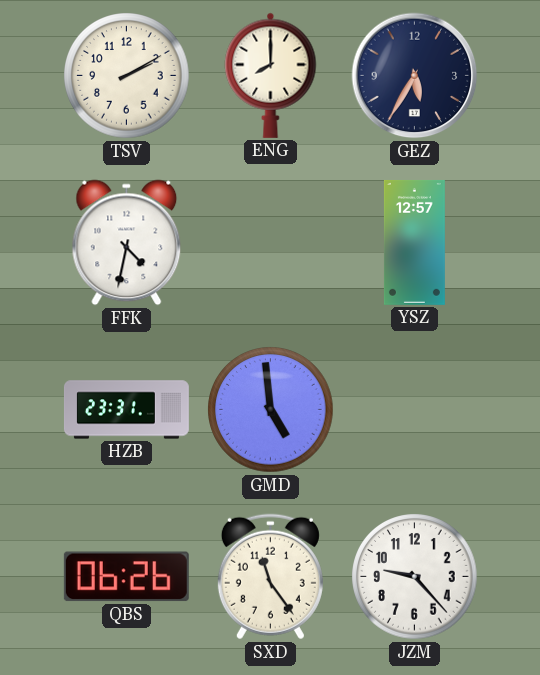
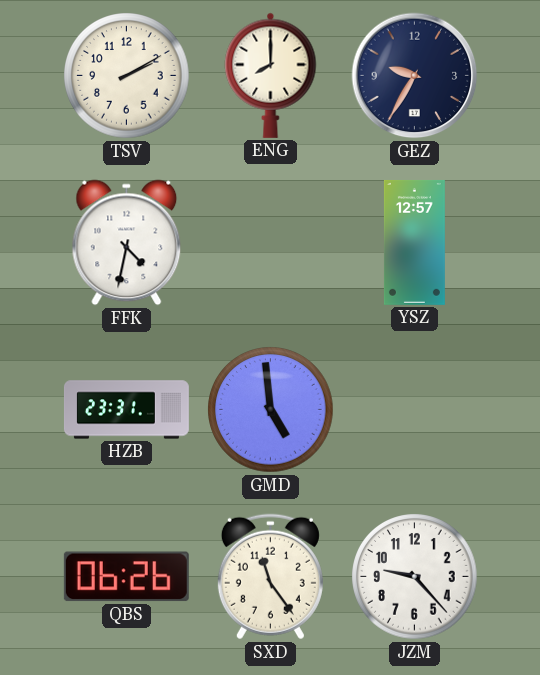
GEZ: 5:35 -> 9:35 (415, 76)
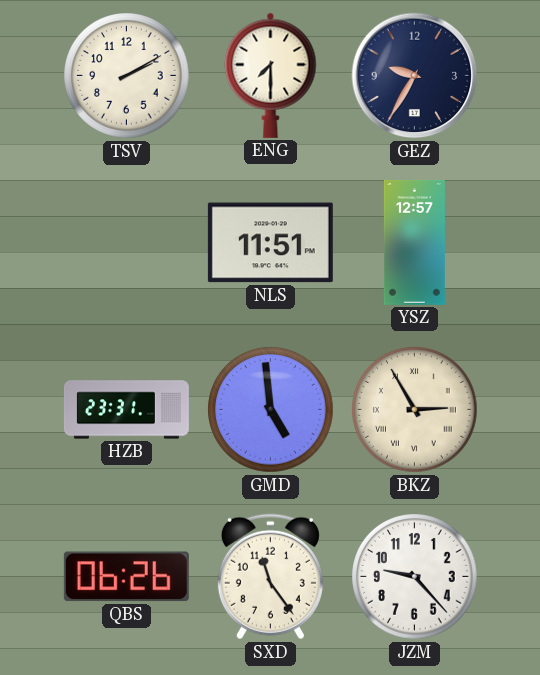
ENG: 8:00 -> 7:30 (271, 75)
FFK: 4:32 -> none (127, 243)
NLS: none -> 11:51 (270, 243)
BKZ: none -> 2:55 (415, 410)
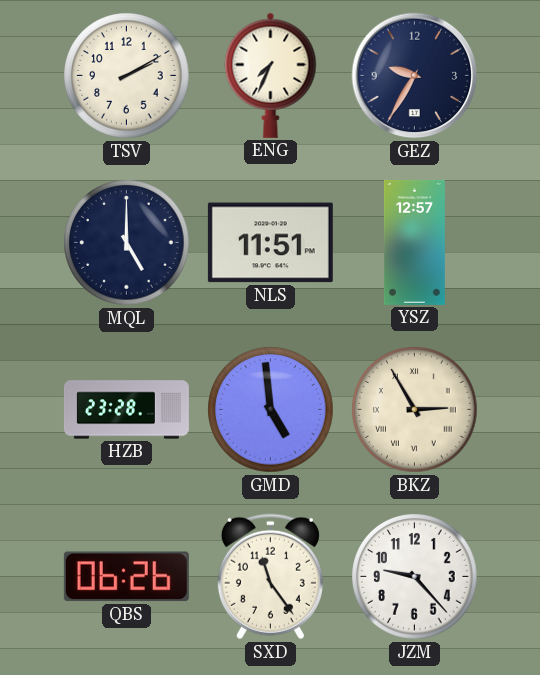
ENG: 7:30 -> 7:34 (271, 75)
MQL: none -> 5:00 (127, 243)
HZB: 23:31 -> 23:28 (126, 410)
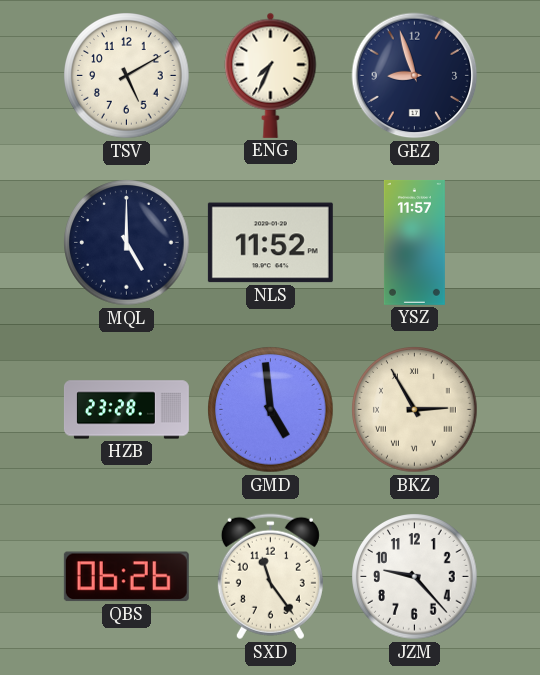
TSV: 2:10 -> 5:10 (127, 76)
GEZ: 9:35 -> 8:57 (415, 76)
NLS: 11:51 -> 11:52 (270, 243)
YSZ: 12:57 -> 11:57 (414, 242)
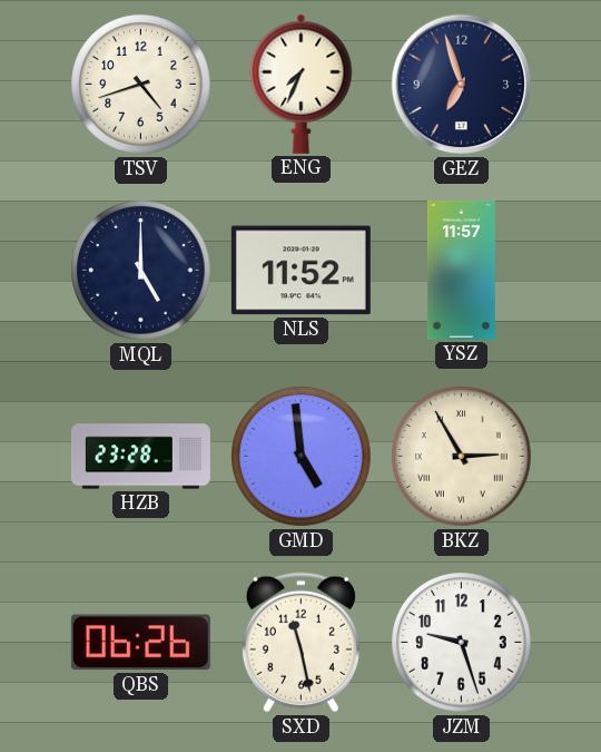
TSV: 5:10 -> 4:42 (141, 85)
GEZ: 8:57 -> 6:57 (462, 85)
SXD: 11:24 -> 11:28 (300, 643)
JZM: 9:23 -> 9:27 (462, 643)
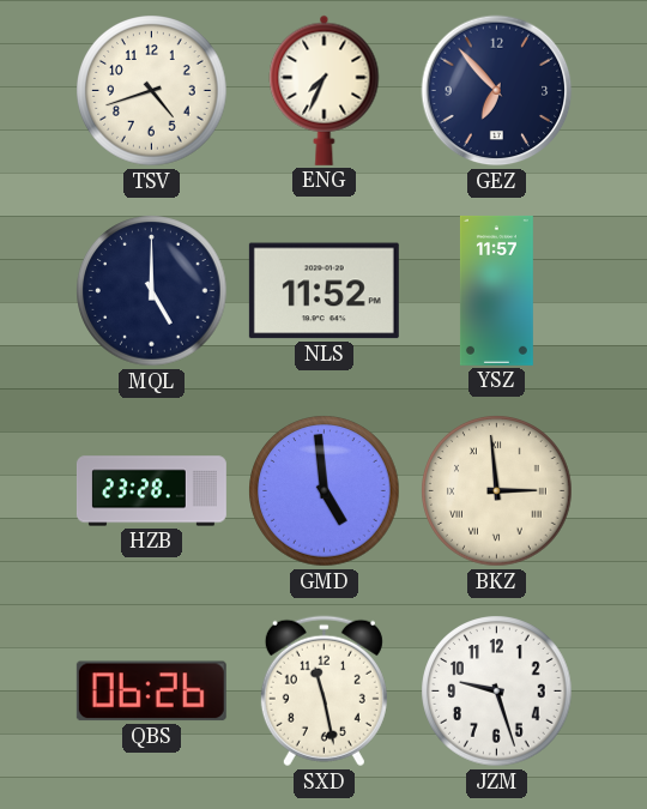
GEZ: 6:57 -> 6:53 (497, 91)
BKZ: 2:55 -> 2:59 (497, 491)
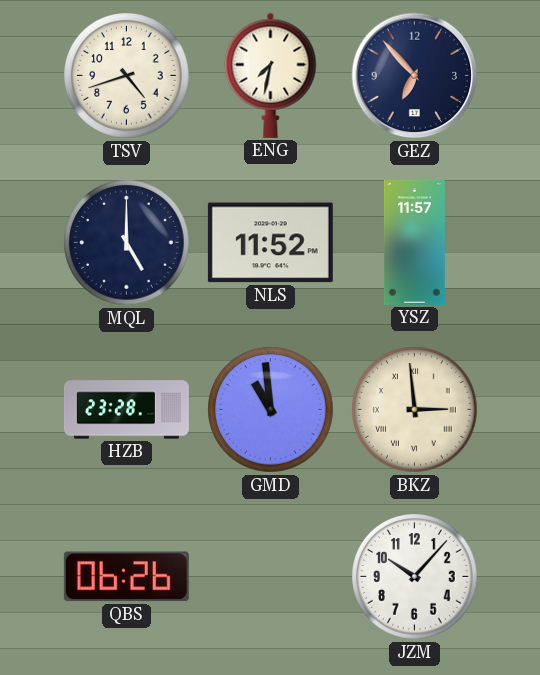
ENG: 7:34 -> 7:32 (271, 75)
GMD: 4:59 -> 10:59 (271, 410)
SXD: 11:28 -> none (323, 692)
JZM: 9:27 -> 10:07 (415, 577)
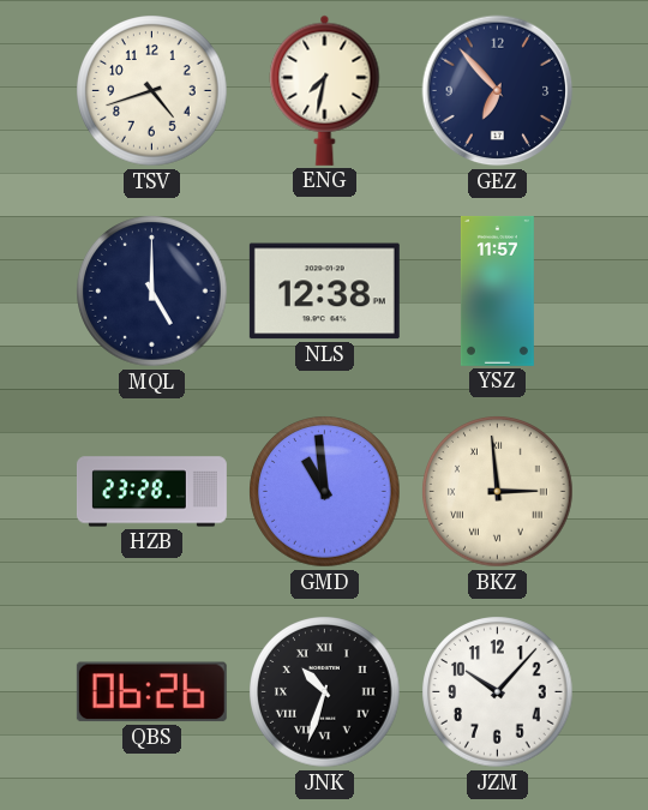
NLS: 11:52 -> 12:38 (324, 292)
JNK: none -> 10:33 (325, 692)
